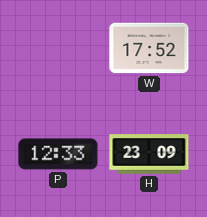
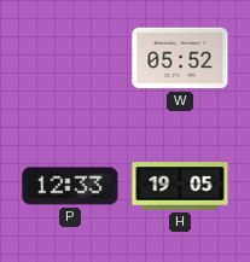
W: 17:52 -> 05:52 (180, 58)
H: 23:09 -> 19:05 (180, 186)
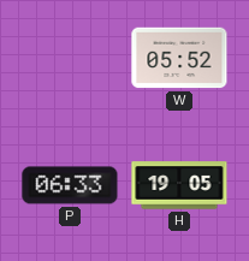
P: 12:33 -> 06:33 (70, 185)
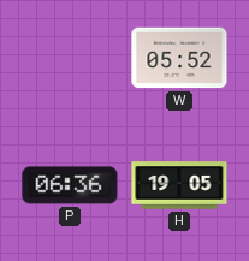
P: 06:33 -> 06:36 (70, 185)
